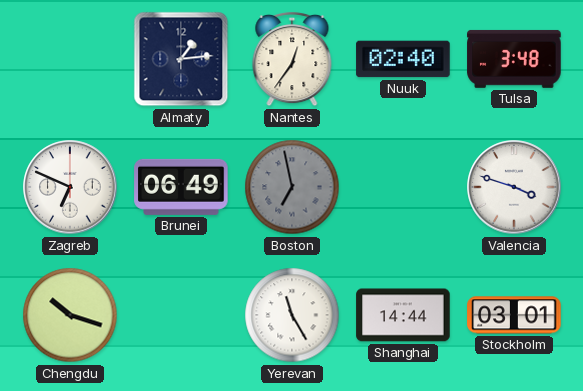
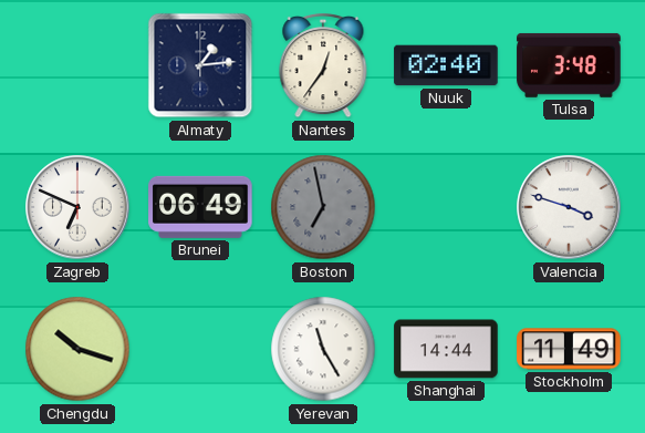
Stockholm: 03:01 -> 11:49 (569, 349)
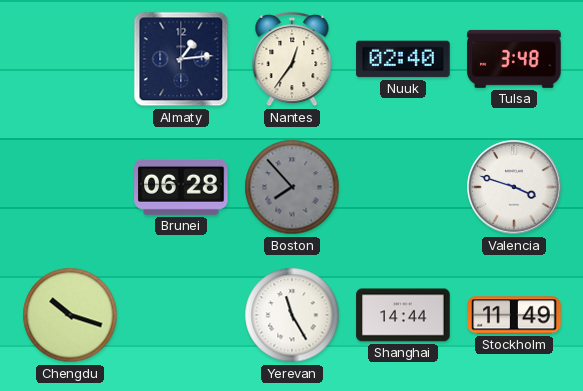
Zagreb: 6:49 -> none (77, 207)
Brunei: 06:49 -> 06:28 (181, 187)
Boston: 6:58 -> 7:53 (292, 187)
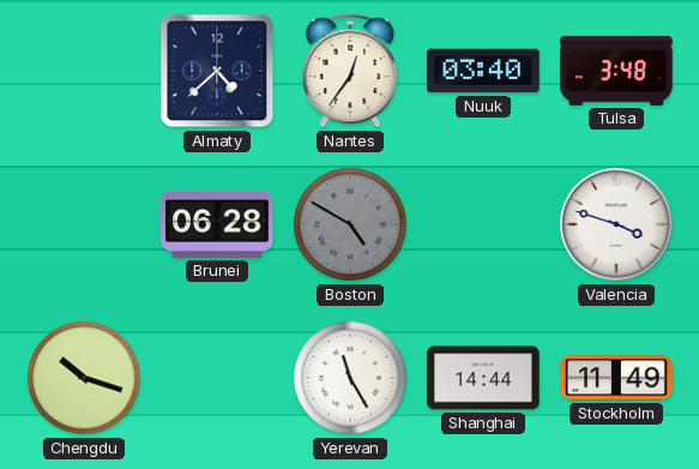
Almaty: 1:14 -> 4:38 (217, 71)
Nuuk: 02:40 -> 03:40 (483, 71)
Boston: 7:53 -> 4:50 (350, 224)
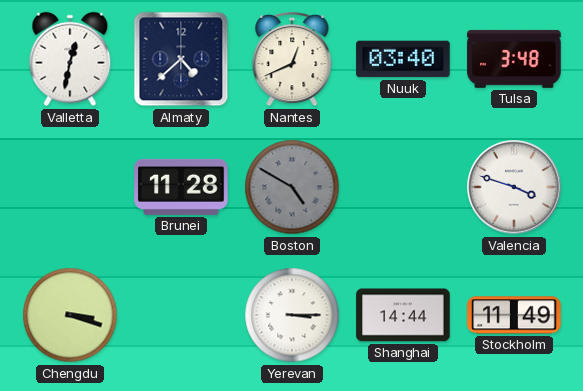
Valletta: none -> 12:32 (70, 59)
Nantes: 12:36 -> 12:41 (292, 59)
Brunei: 06:28 -> 11:28 (181, 187)
Chengdu: 10:18 -> 3:18 (70, 315)
Yerevan: 11:25 -> 3:15 (292, 315)
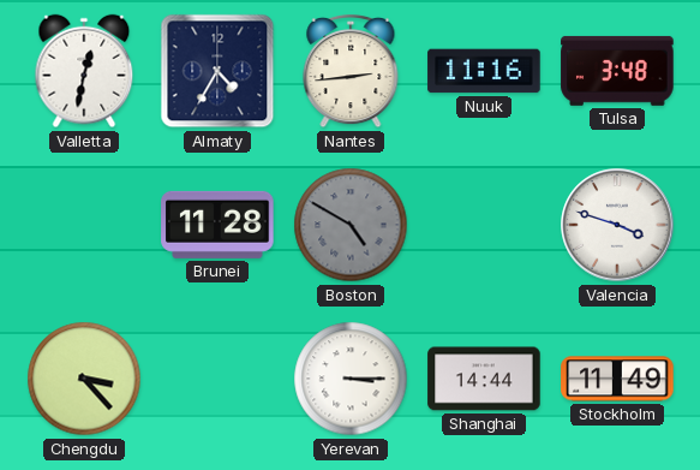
Almaty: 4:38 -> 4:35 (217, 71)
Nantes: 12:41 -> 2:44 (351, 71)
Nuuk: 03:40 -> 11:16 (484, 71)
Chengdu: 3:18 -> 3:23 (84, 379)
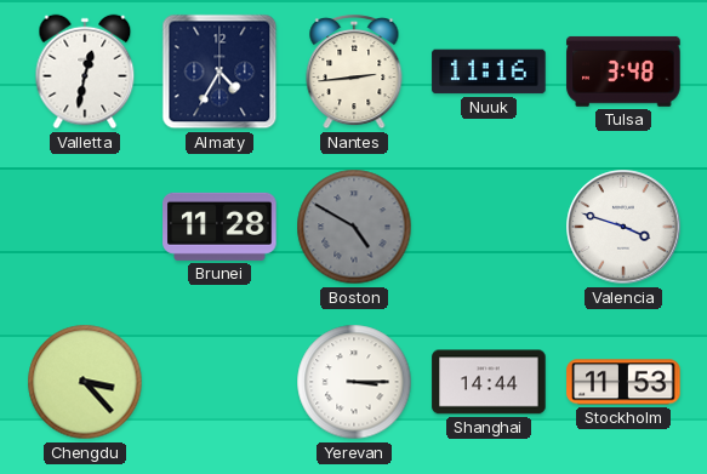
Stockholm: 11:49 -> 11:53 (623, 382)
